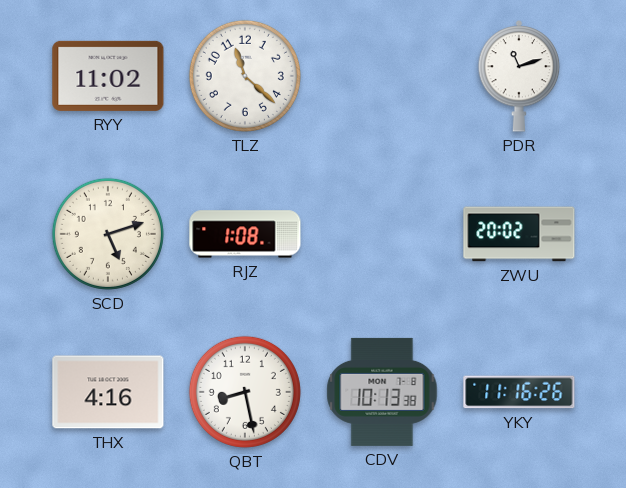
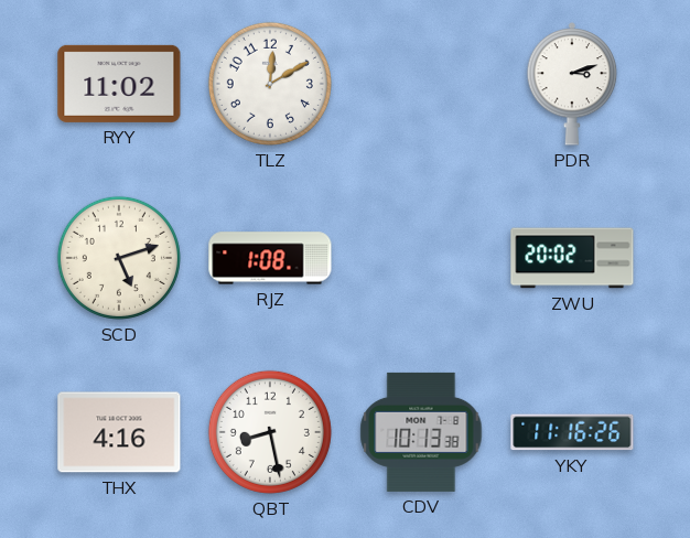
TLZ: 11:22 -> 12:10 (270, 84)
PDR: 11:12 -> 3:12 (572, 85)
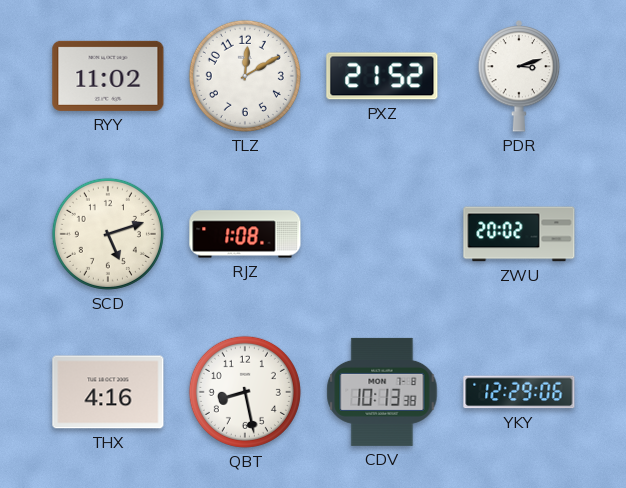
PXZ: none -> 21:52 (382, 76)
YKY: 11:16 -> 12:29 (519, 392)
